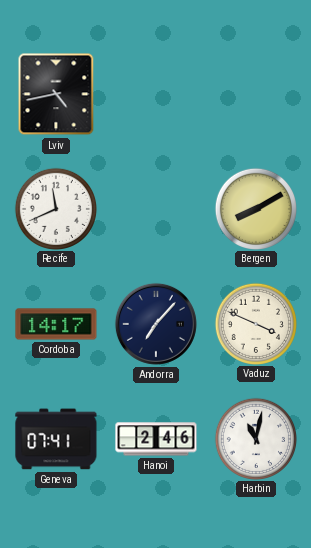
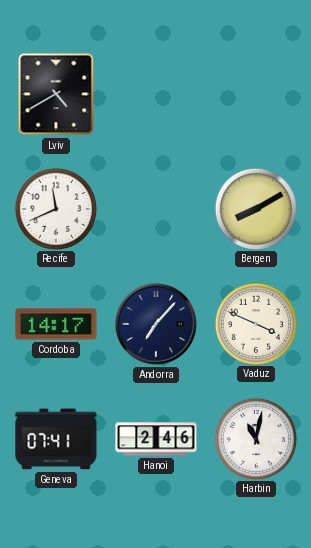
Lviv: 4:43 -> 4:40 (56, 94)
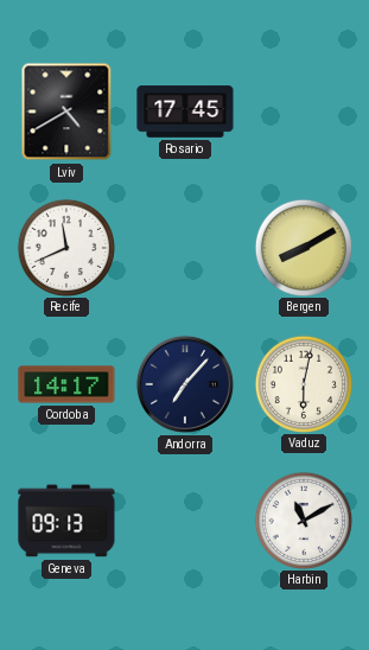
Rosario: none -> 17:45 (185, 111)
Vaduz: 3:49 -> 6:02 (303, 383)
Geneva: 07:41 -> 09:13 (66, 521)
Hanoi: 2:46 -> none (156, 439)
Harbin: 11:02 -> 11:10 (303, 520)
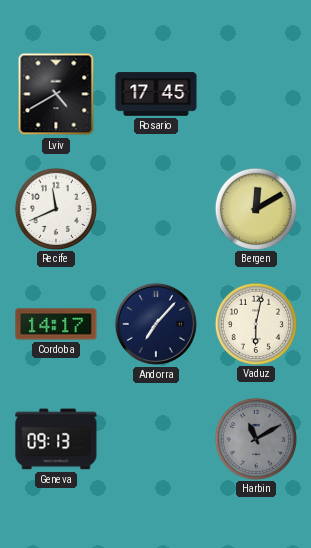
Bergen: 8:10 -> 12:10 (255, 208)
Harbin dial: white -> grey (255, 438)
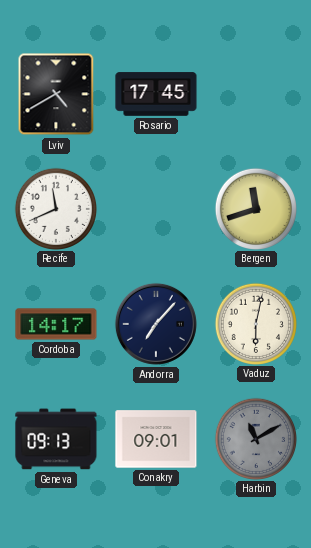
Bergen: 12:10 -> 11:42 (255, 208)
Conakry: none -> 09:01 (156, 439)
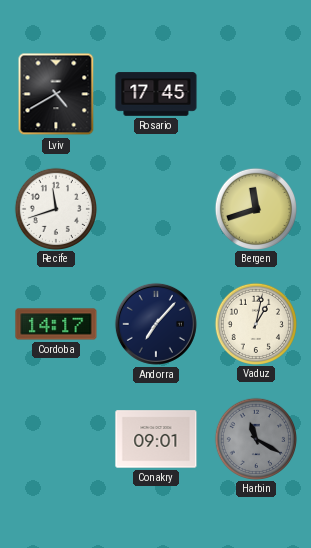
Recife: 11:41 -> 11:42 (55, 208)
Vaduz: 6:02 -> 1:02 (255, 323)
Geneva: 09:13 -> none (56, 439)
Harbin: 11:10 -> 11:20 (255, 438)
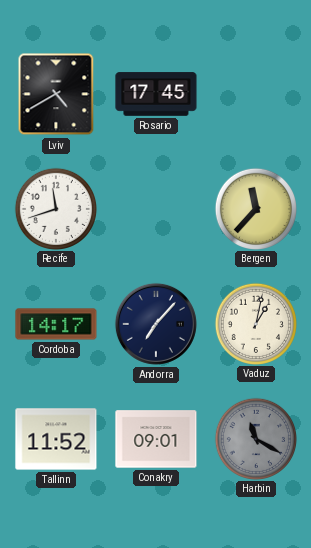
Bergen: 11:42 -> 11:37 (255, 208)
Tallinn: none -> 11:52 (56, 439)
